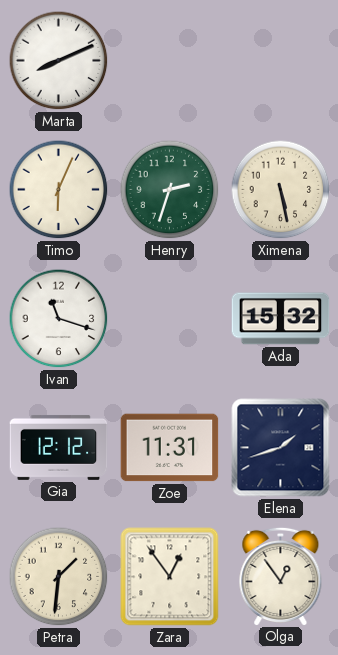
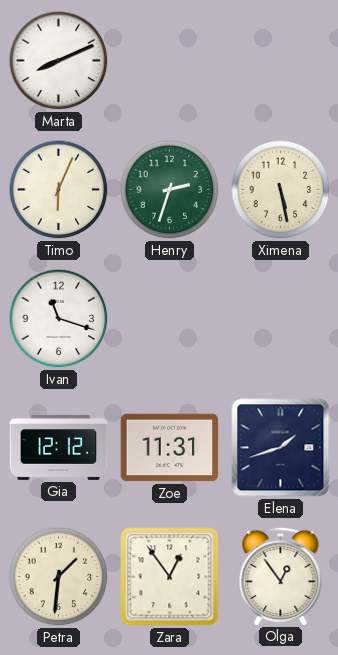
Ada: 15:32 -> none (281, 319)
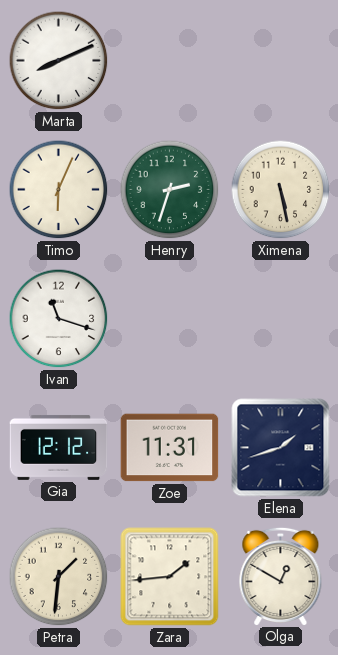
Zara: 12:54 -> 1:44 (170, 577)
Olga: 12:54 -> 12:50 (281, 576)
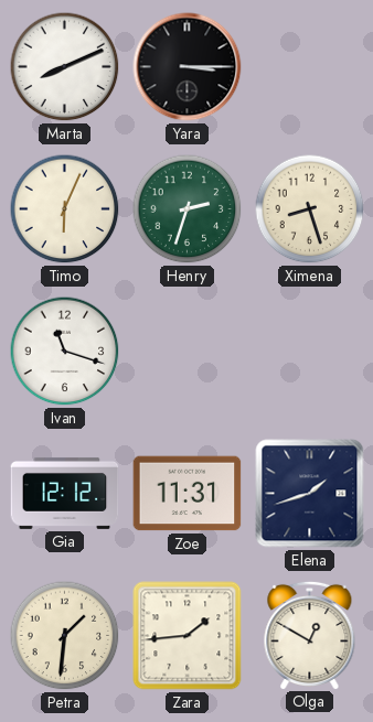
Yara: none -> 3:15 (188, 67)
Ximena: 5:28 -> 8:27 (310, 209)
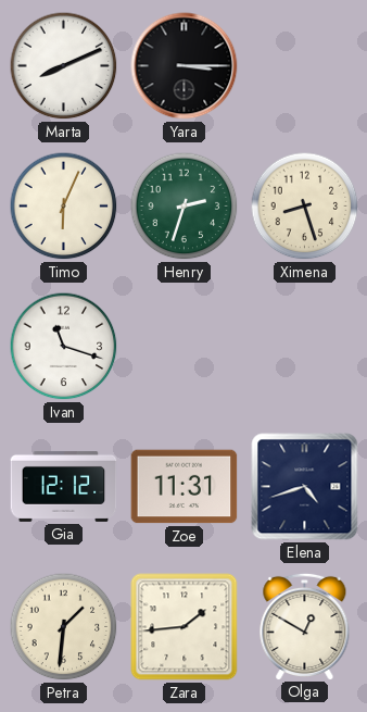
Elena: 1:42 -> 4:42 (305, 487)
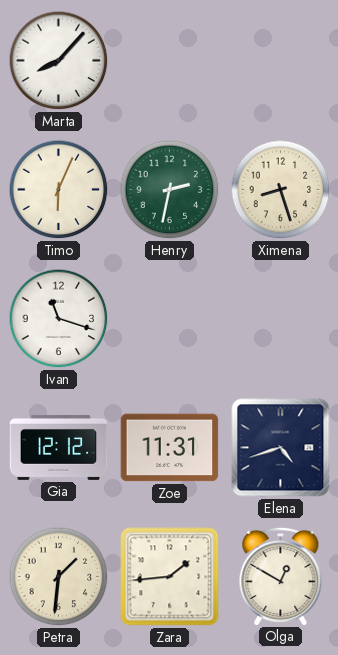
Marta: 8:11 -> 8:07 (59, 61)
Yara: 3:15 -> none (185, 66)
Henry: 2:33 -> 2:32 (170, 190)
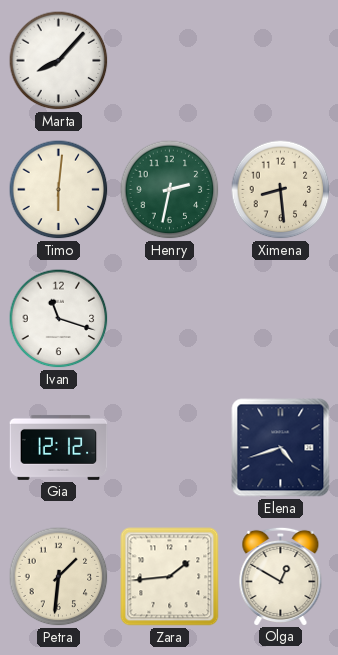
Timo: 6:04 -> 6:01 (59, 190)
Ximena: 8:27 -> 8:29 (281, 190)
Zoe: 11:31 -> none (170, 448)
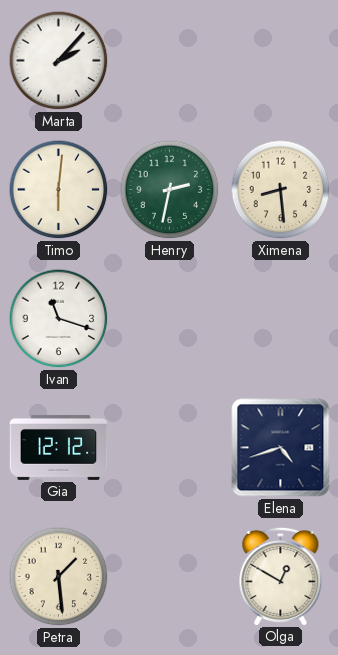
Marta: 8:07 -> 2:07 (59, 61)
Petra: 1:31 -> 1:29 (59, 577)
Zara: 1:44 -> none (170, 577)
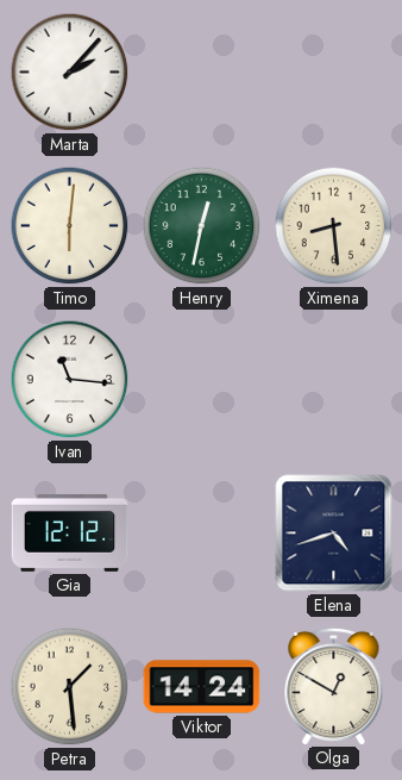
Henry: 2:32 -> 12:32 (202, 226)
Ivan: 11:18 -> 11:16 (70, 380)
Viktor: none -> 14:24 (202, 687)
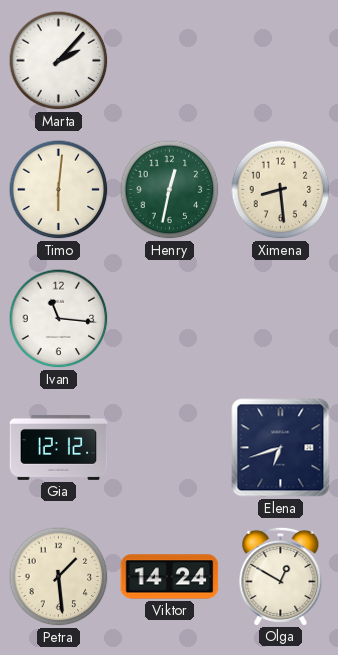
Elena: 4:42 -> 6:42 (281, 448)
